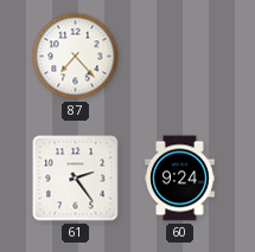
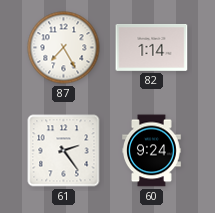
87: 7:23 -> 7:25 (64, 48)
82: none -> 1:14 (152, 47)
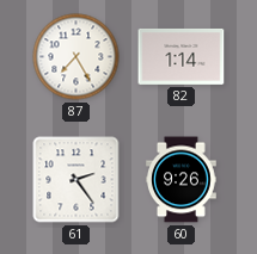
60: 9:24 -> 9:26 (182, 180)
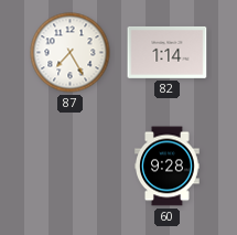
61: 2:24 -> none (77, 180)
60: 9:26 -> 9:28 (168, 167)
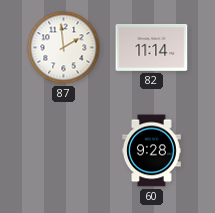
87: 7:25 -> 1:59 (64, 48)
82: 1:14 -> 11:14 (152, 47)
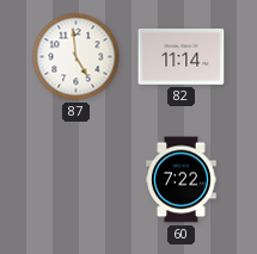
87: 1:59 -> 4:59 (77, 57)
60: 9:28 -> 7:22 (182, 180)
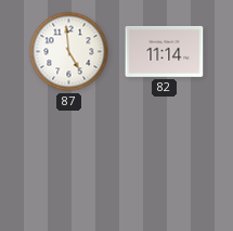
60: 7:22 -> none (182, 180)
